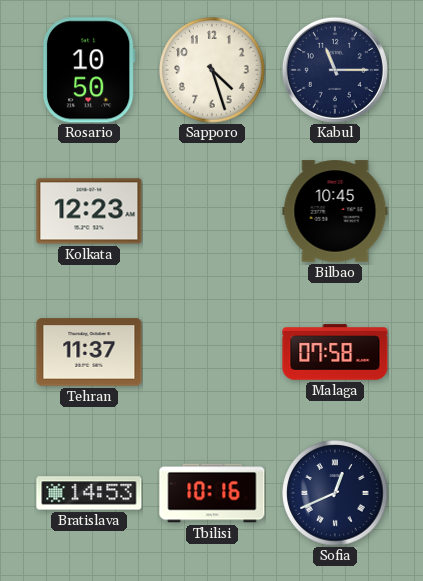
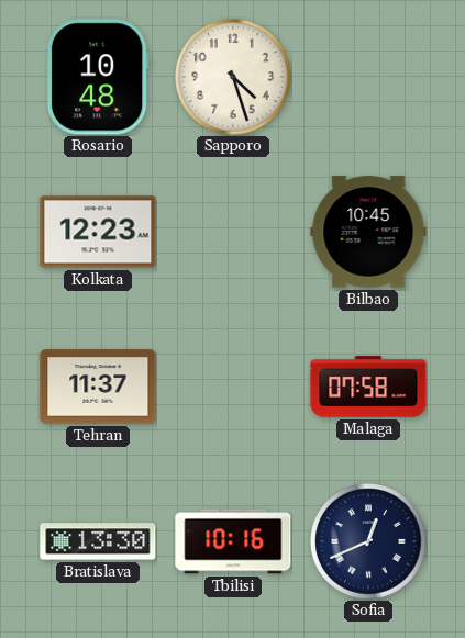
Rosario: 10:50 -> 10:48 (98, 77)
Kabul: 11:15 -> none (335, 70)
Bratislava: 14:53 -> 13:30 (98, 541)
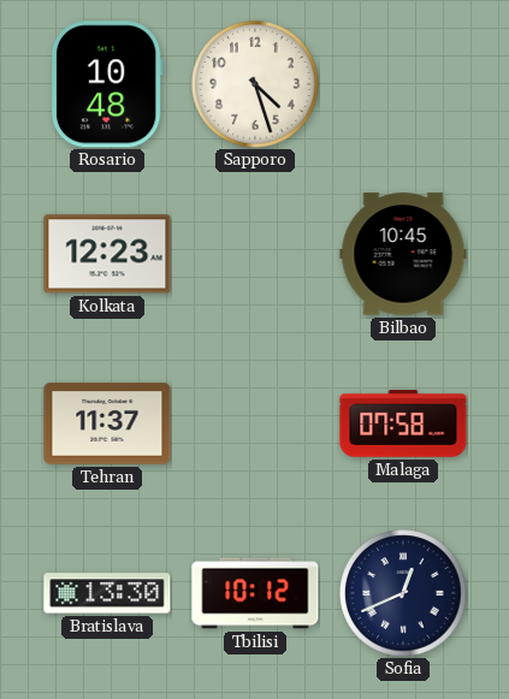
Tbilisi: 10:16 -> 10:12 (255, 593)
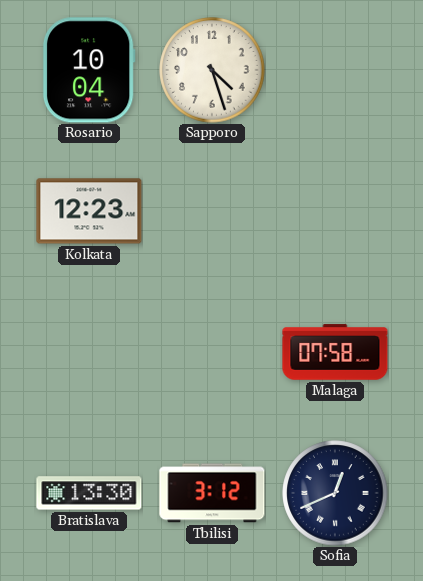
Rosario: 10:48 -> 10:04 (89, 70)
Bilbao: 10:45 -> none (403, 254)
Tehran: 11:37 -> none (107, 423)
Tbilisi: 10:12 -> 3:12 (212, 493)
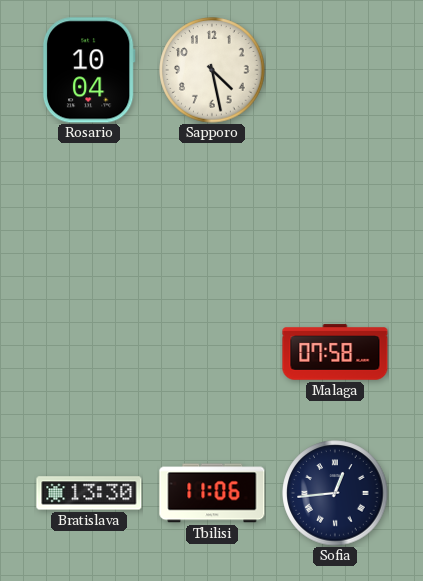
Sapporo: 4:27 -> 4:28 (212, 70)
Kolkata: 12:23 -> none (89, 211)
Tbilisi: 3:12 -> 11:06 (212, 493)
Sofia: 12:41 -> 12:44 (335, 493)
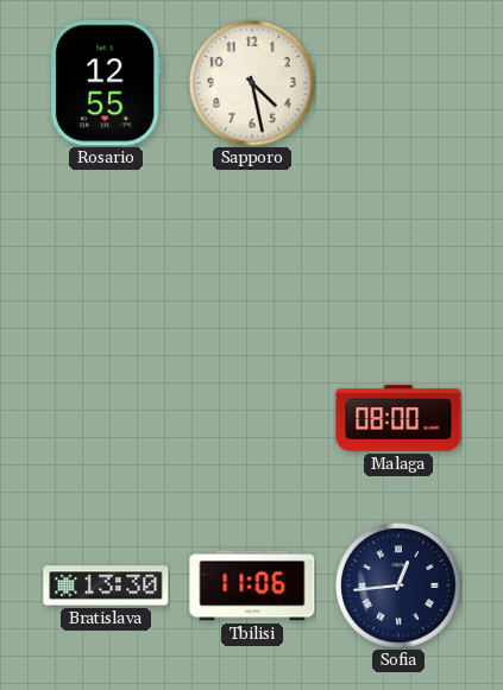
Rosario: 10:04 -> 12:55 (106, 83)
Malaga: 07:58 -> 08:00 (398, 418)
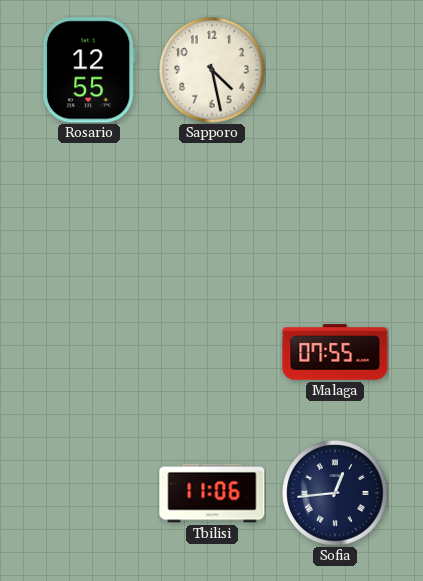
Malaga: 08:00 -> 07:55 (335, 352)
Bratislava: 13:30 -> none (106, 585)
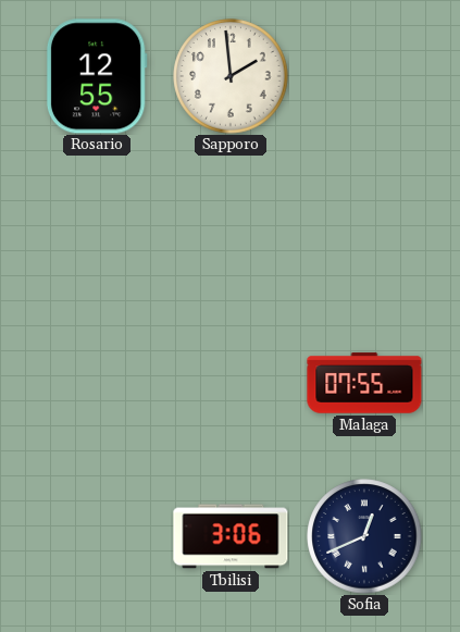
Sapporo: 4:28 -> 1:59 (231, 76)
Tbilisi: 11:06 -> 3:06 (231, 536)
Sofia: 12:44 -> 12:41 (364, 536)
